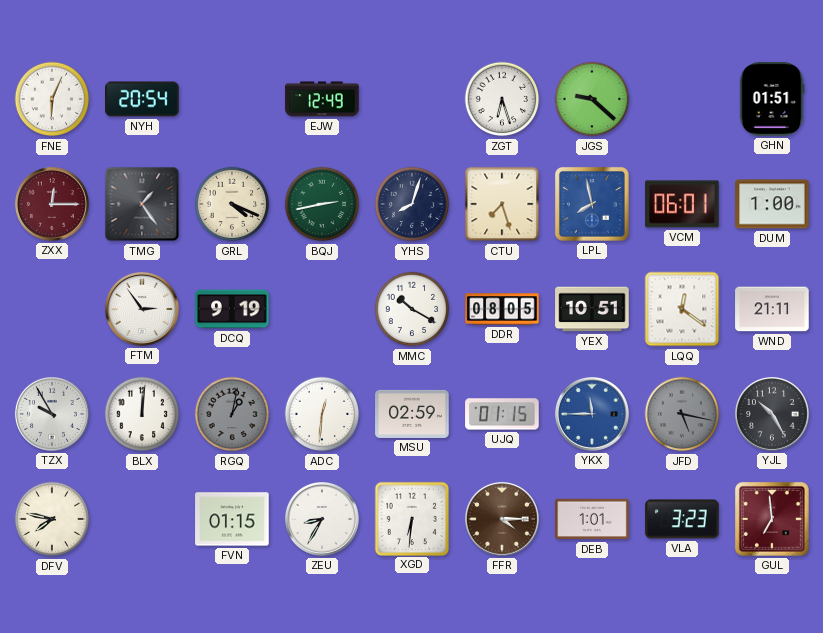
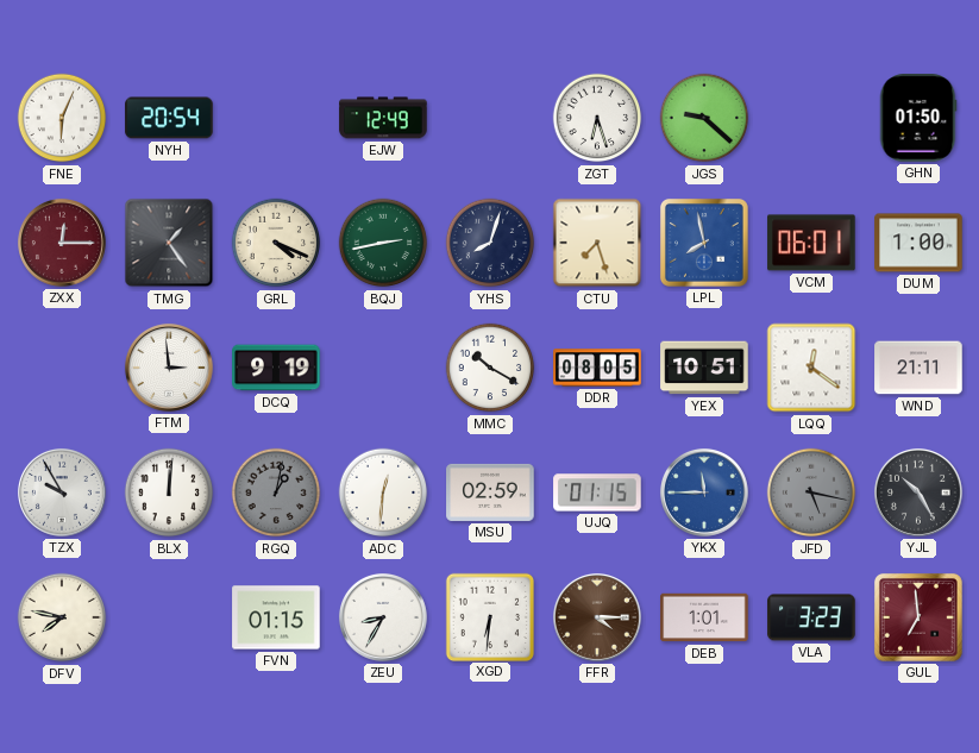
GHN: 01:51 -> 01:50 (918, 118)
FTM: 2:54 -> 2:59 (169, 368)
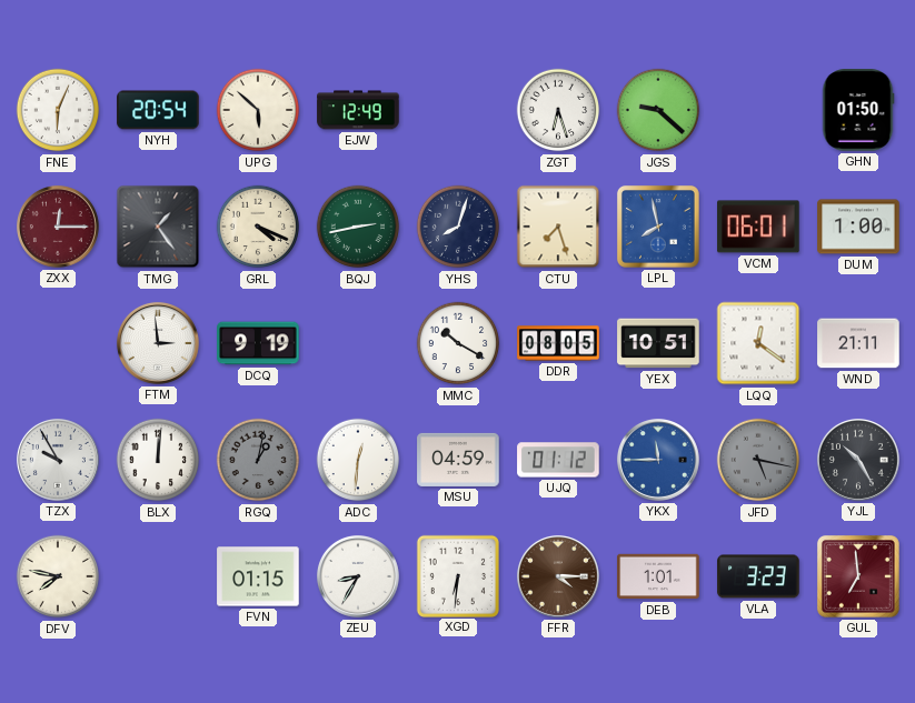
UPG: none -> 5:52 (258, 110)
MSU: 02:59 -> 04:59 (458, 460)
UJQ: 01:15 -> 01:12 (558, 460)
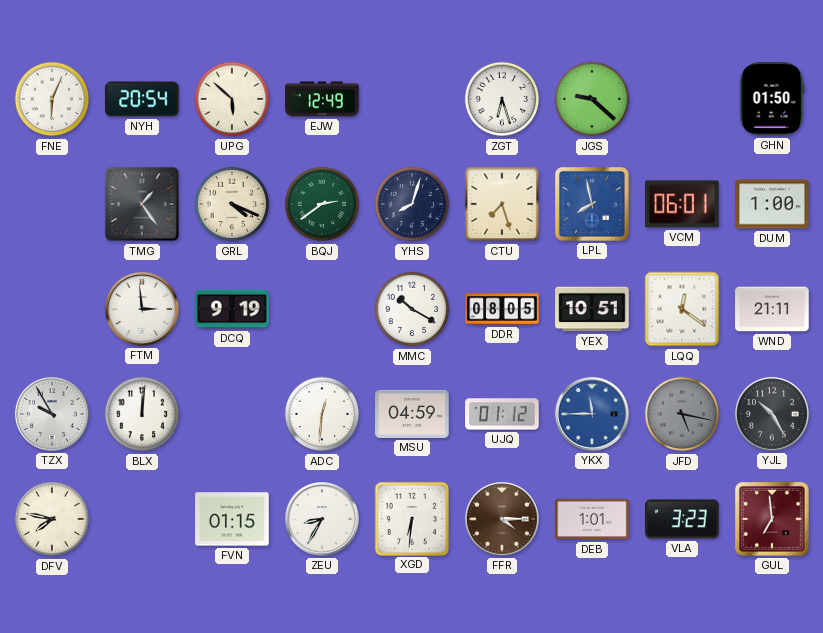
ZXX: 12:15 -> none (58, 227)
BQJ: 2:43 -> 2:39 (322, 204)
RGQ: 1:02 -> none (258, 460)
